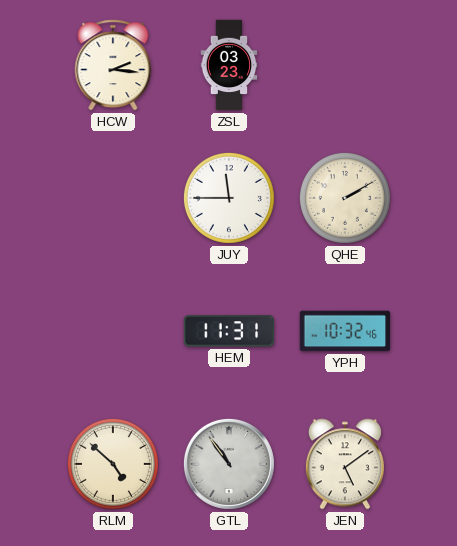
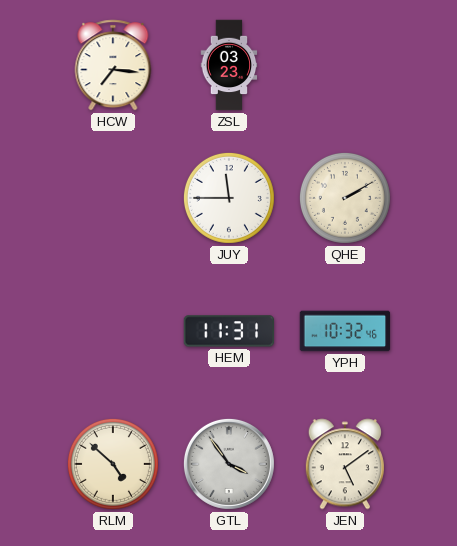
HCW: 2:16 -> 7:16 (113, 65)
GTL: 10:54 -> 3:54 (229, 464)
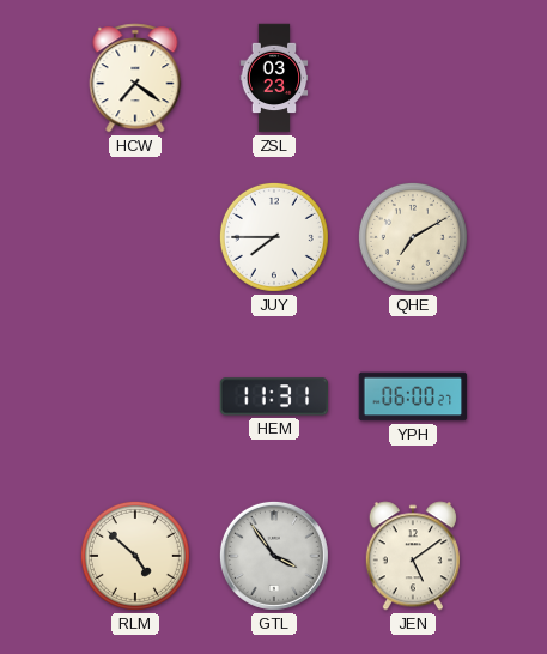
HCW: 7:16 -> 7:21 (135, 78)
JUY: 11:45 -> 7:45 (274, 237)
QHE: 2:10 -> 7:10 (413, 237)
YPH: 10:32 -> 06:00 (413, 396)
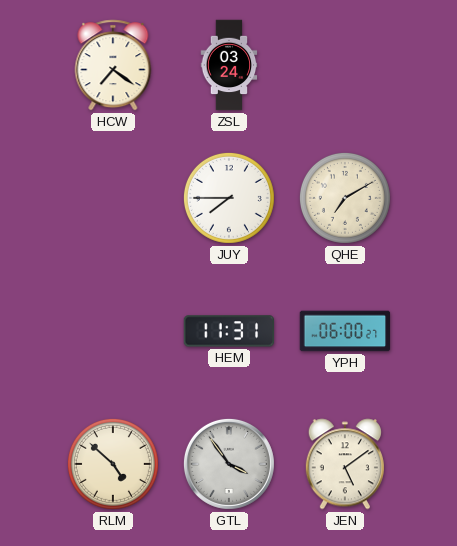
ZSL: 03:23 -> 03:24 (229, 65)
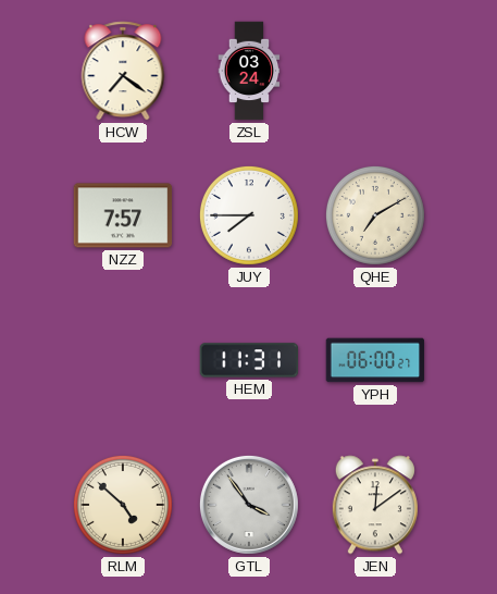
NZZ: none -> 7:57 (123, 215)
JEN: 5:09 -> 12:09 (375, 505)
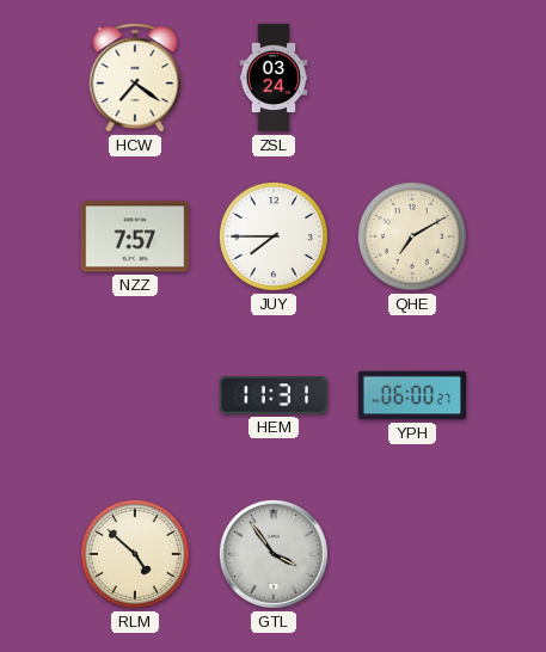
JEN: 12:09 -> none (375, 505)
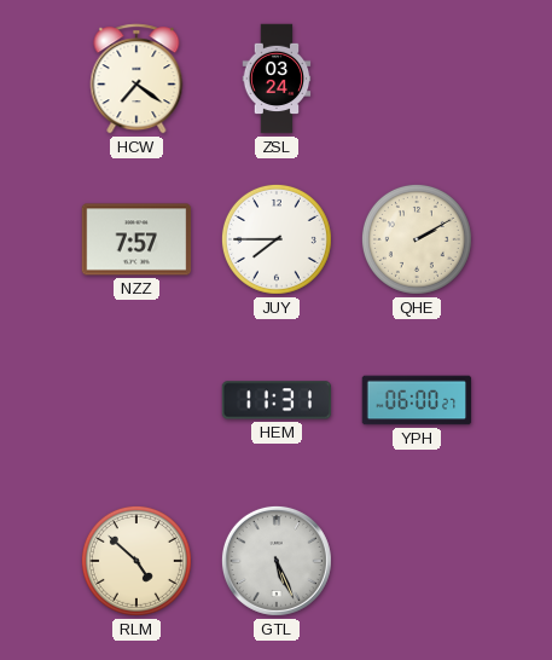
QHE: 7:10 -> 2:10 (417, 239)
GTL: 3:54 -> 5:26 (277, 561)
